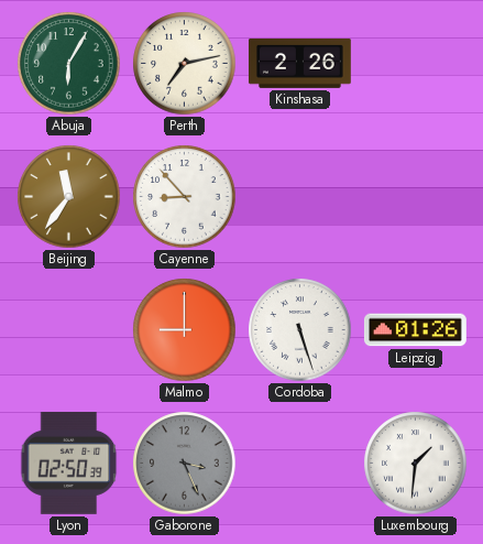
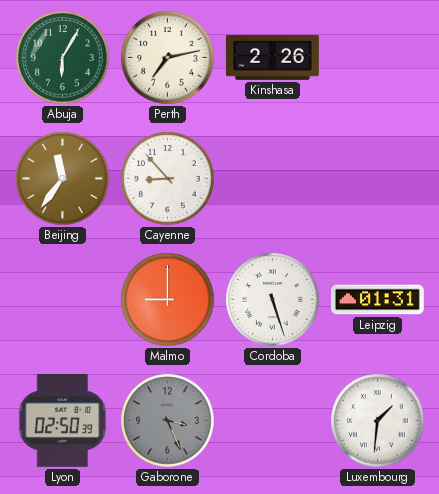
Leipzig: 01:26 -> 01:31 (377, 300)
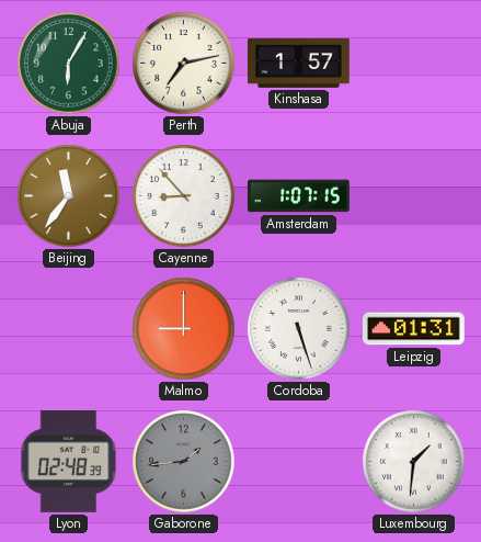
Kinshasa: 2:26 -> 1:57 (298, 63)
Amsterdam: none -> 1:07 (298, 196)
Lyon: 02:50 -> 02:48 (69, 461)
Gaborone: 3:26 -> 1:44 (184, 462)
